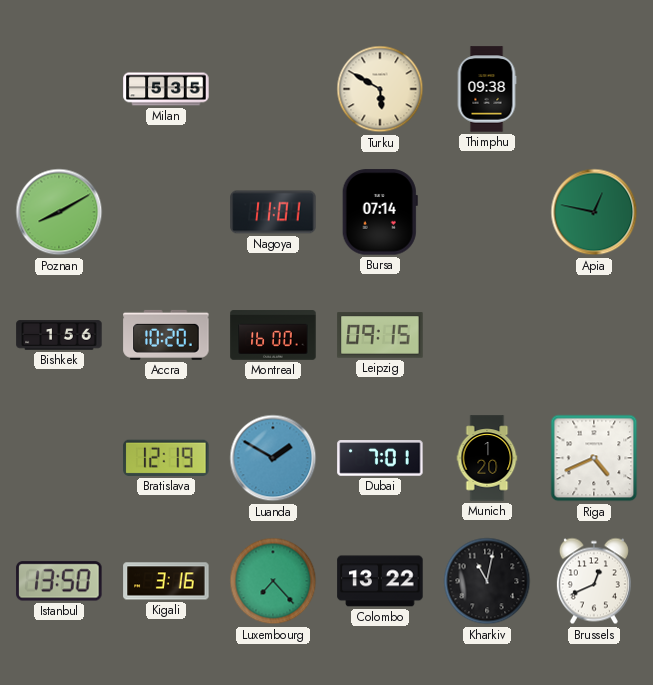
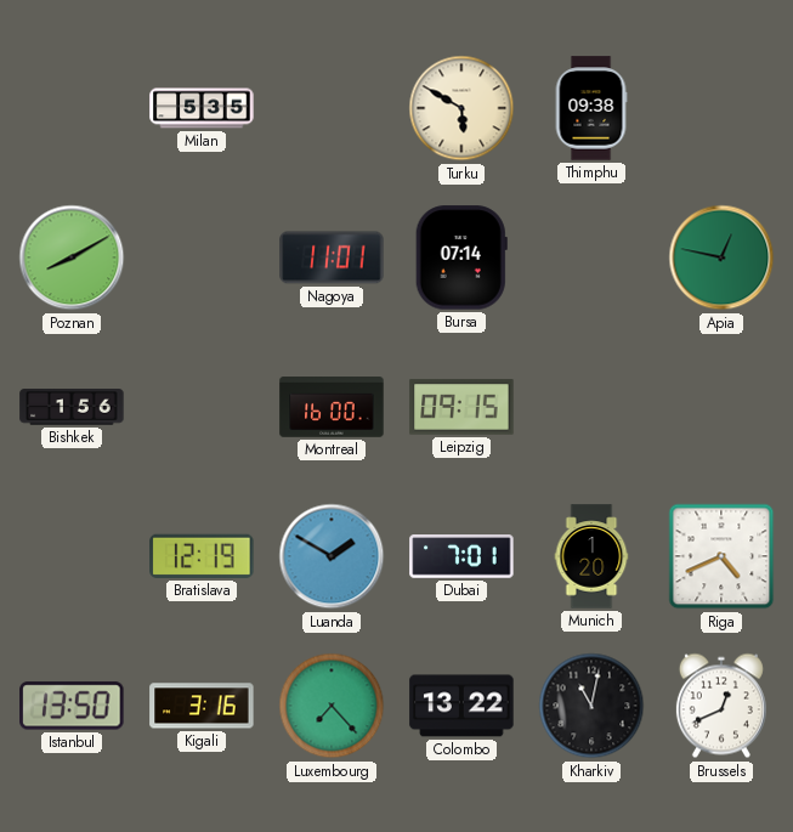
Accra: 10:20 -> none (166, 335)
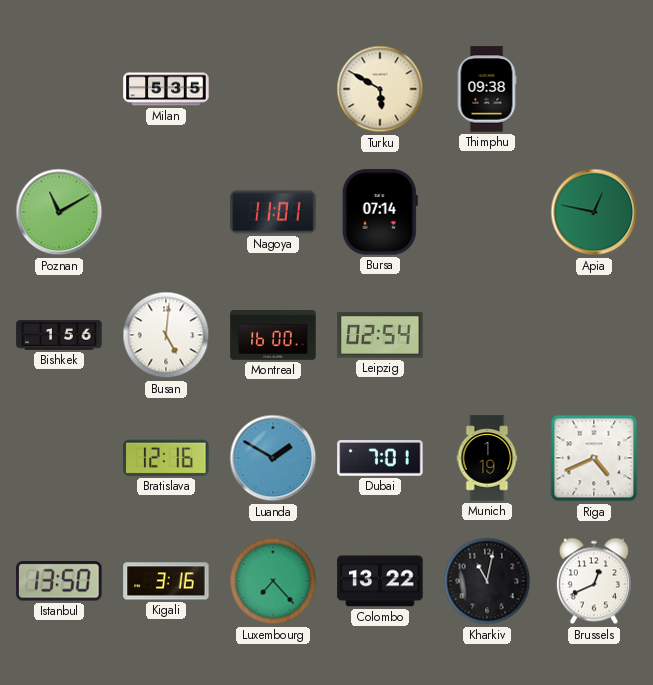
Poznan: 8:10 -> 11:10 (59, 212)
Busan: none -> 5:01 (166, 335)
Leipzig: 09:15 -> 02:54 (380, 335)
Bratislava: 12:19 -> 12:16 (166, 458)
Munich: 1:20 -> 1:19 (487, 458)
